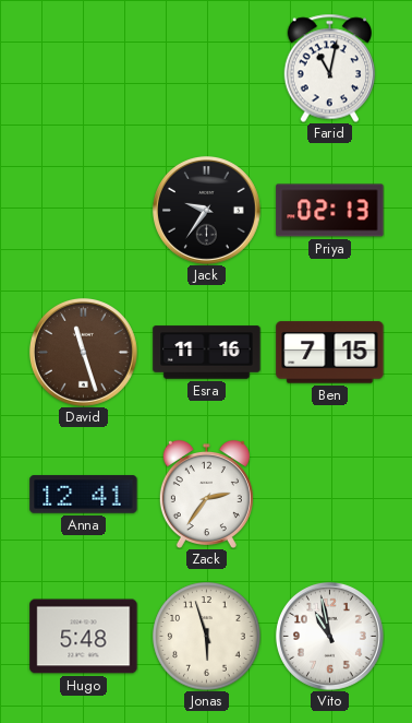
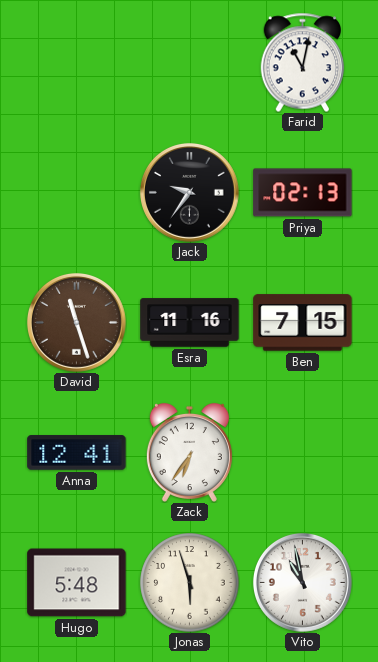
Zack: 2:36 -> 6:36 (189, 452)
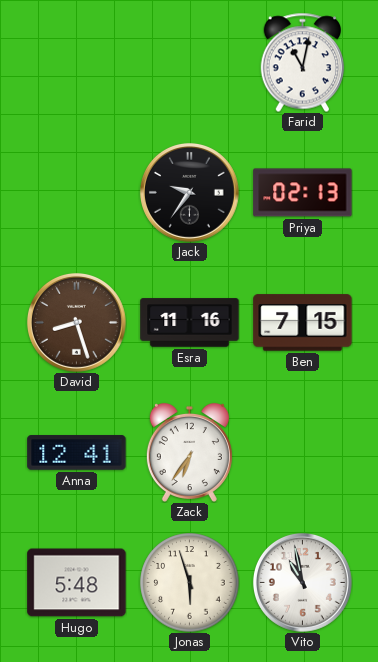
David: 11:27 -> 8:27 (76, 322)
